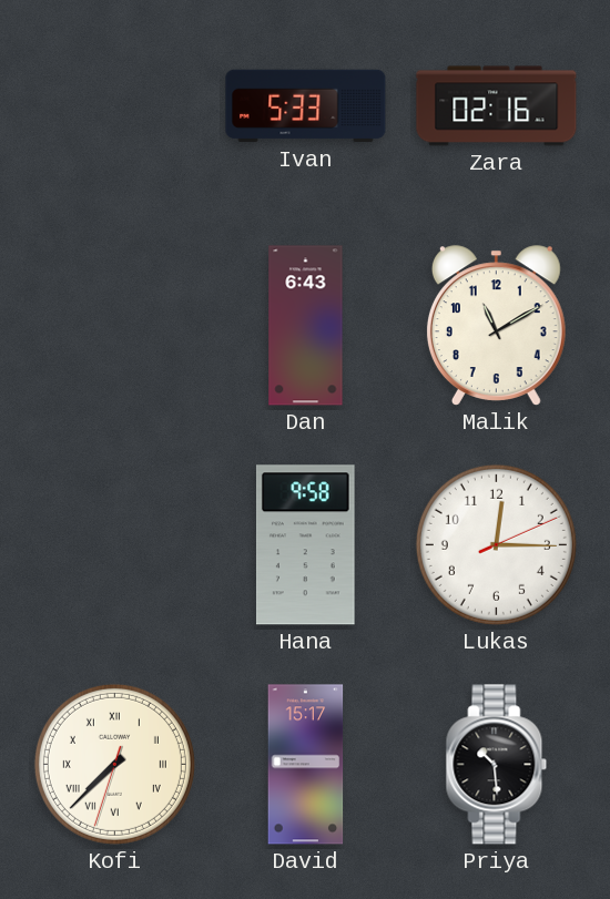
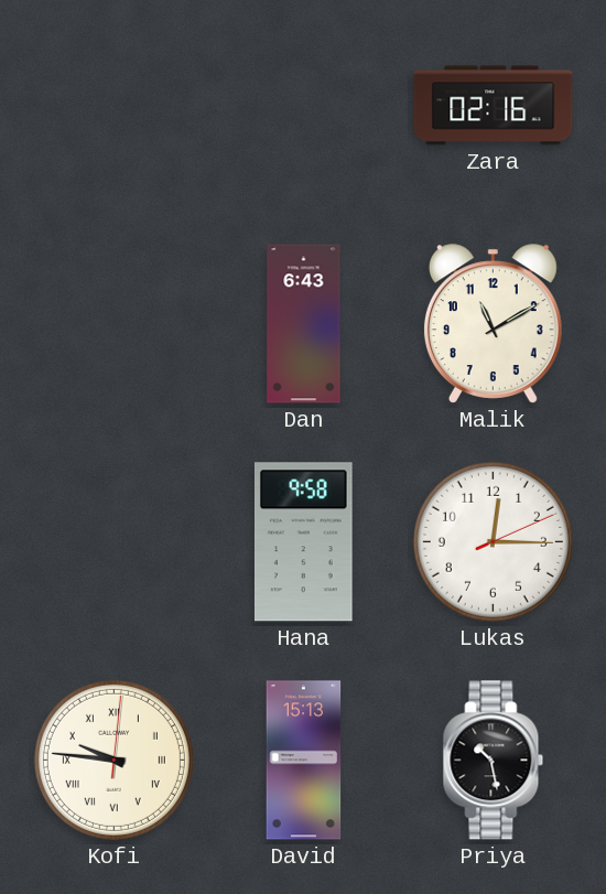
Ivan: 5:33 -> none (306, 106)
Kofi: 7:37 -> 9:46 (113, 760)
David: 15:17 -> 15:13 (304, 761)
Priya: 10:29 -> 10:28 (494, 761)
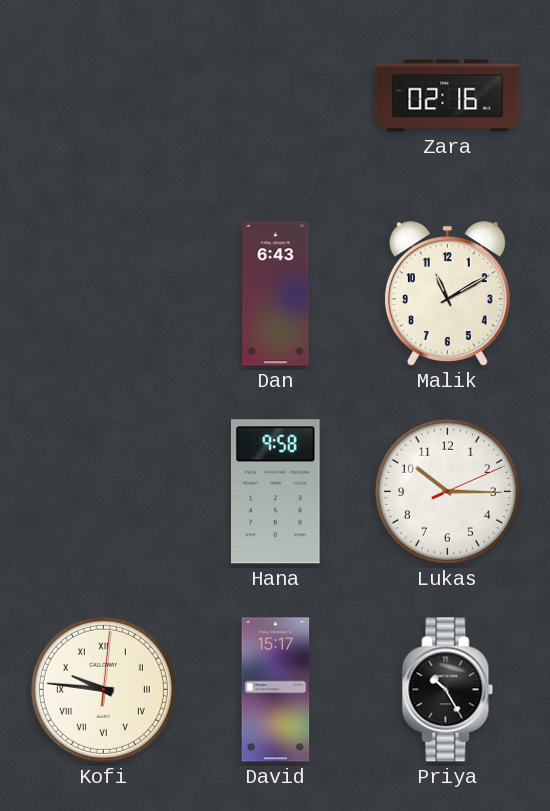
Lukas: 12:15 -> 10:15 (447, 491)
David: 15:13 -> 15:17 (276, 690)
Priya: 10:28 -> 10:25 (448, 690)
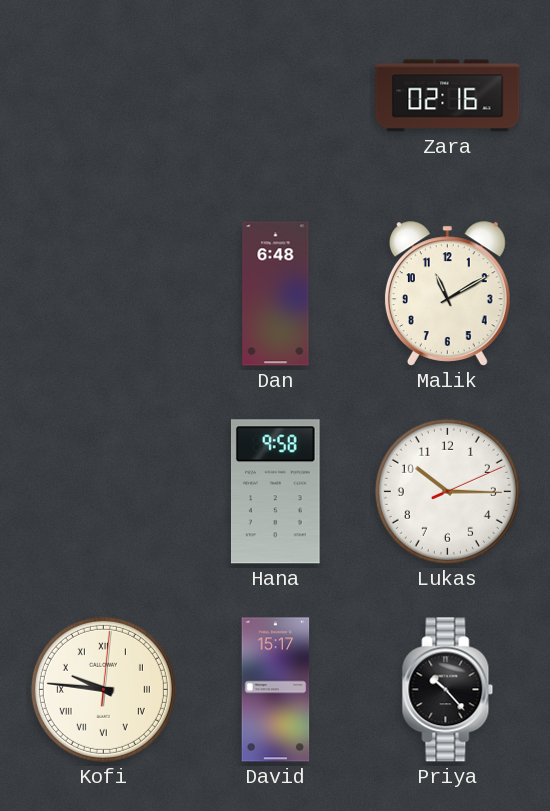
Dan: 6:43 -> 6:48 (276, 294)
Priya: 10:25 -> 10:23 (448, 690)
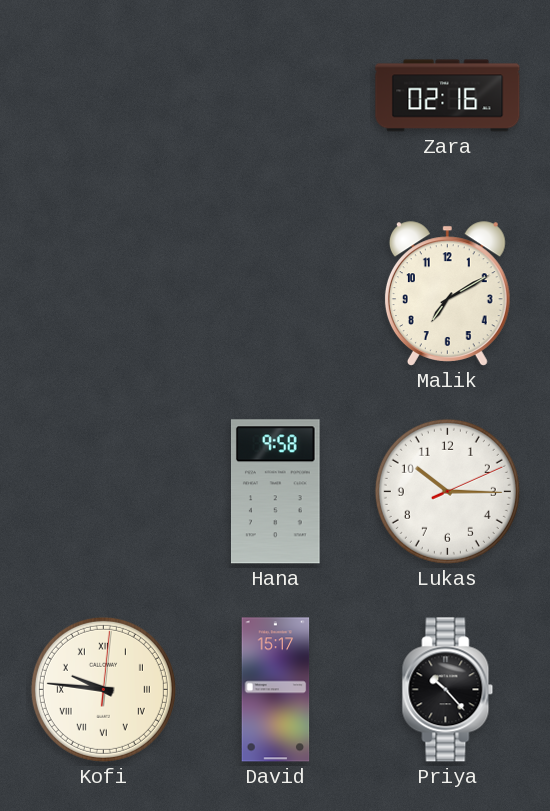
Dan: 6:48 -> none (276, 294)
Malik: 11:10 -> 7:10 (447, 294)
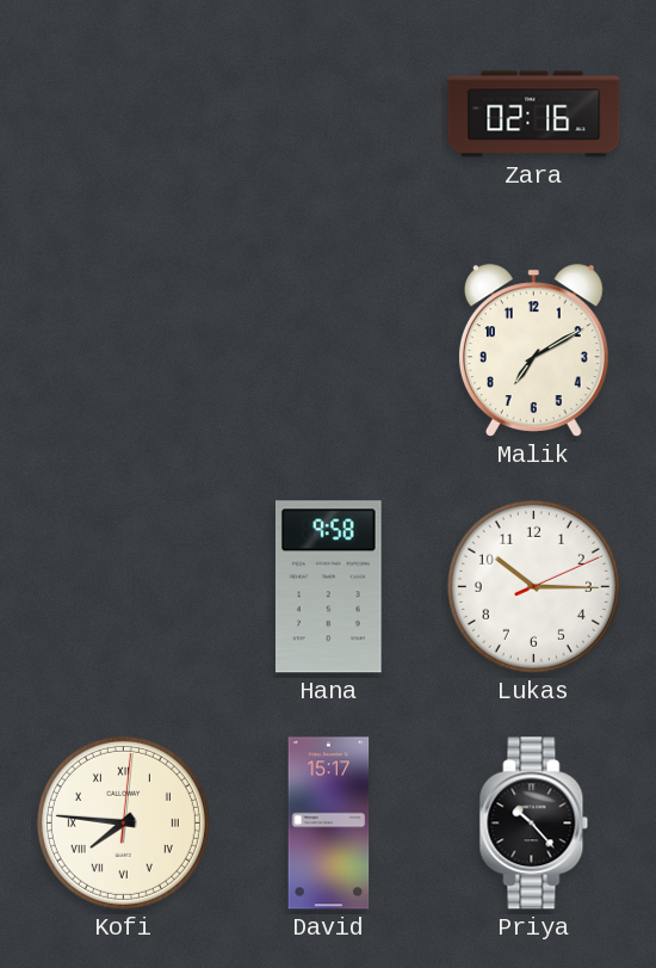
Kofi: 9:46 -> 7:46 (123, 822)
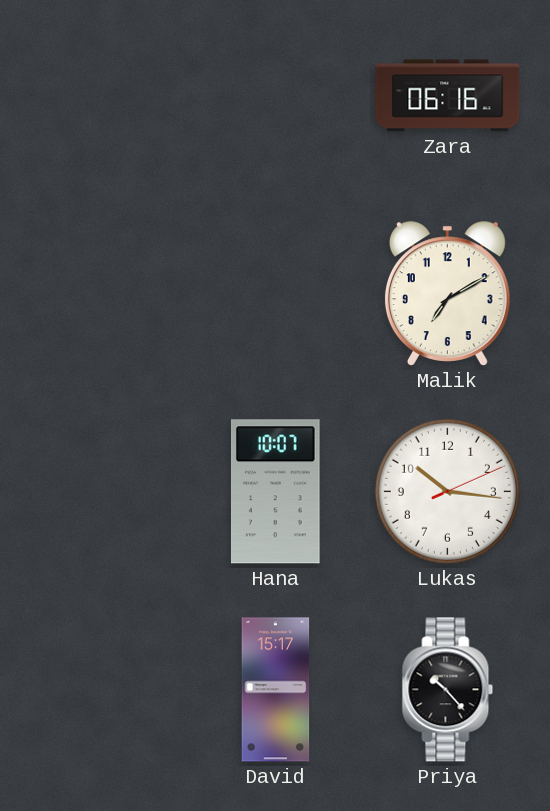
Zara: 02:16 -> 06:16 (448, 96)
Hana: 9:58 -> 10:07 (275, 492)
Lukas: 10:15 -> 10:16 (447, 491)
Kofi: 7:46 -> none (123, 822)
